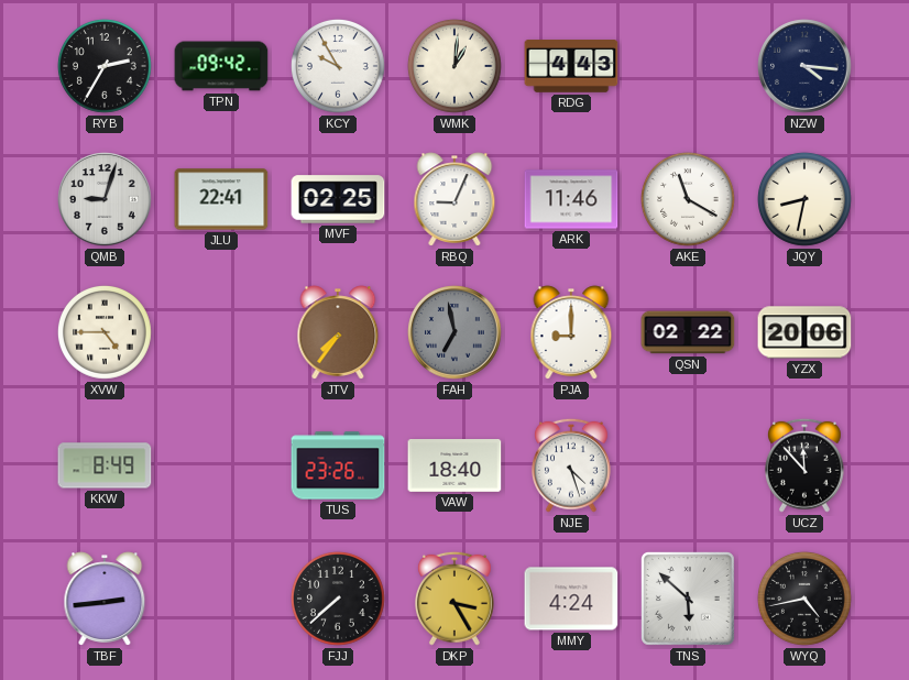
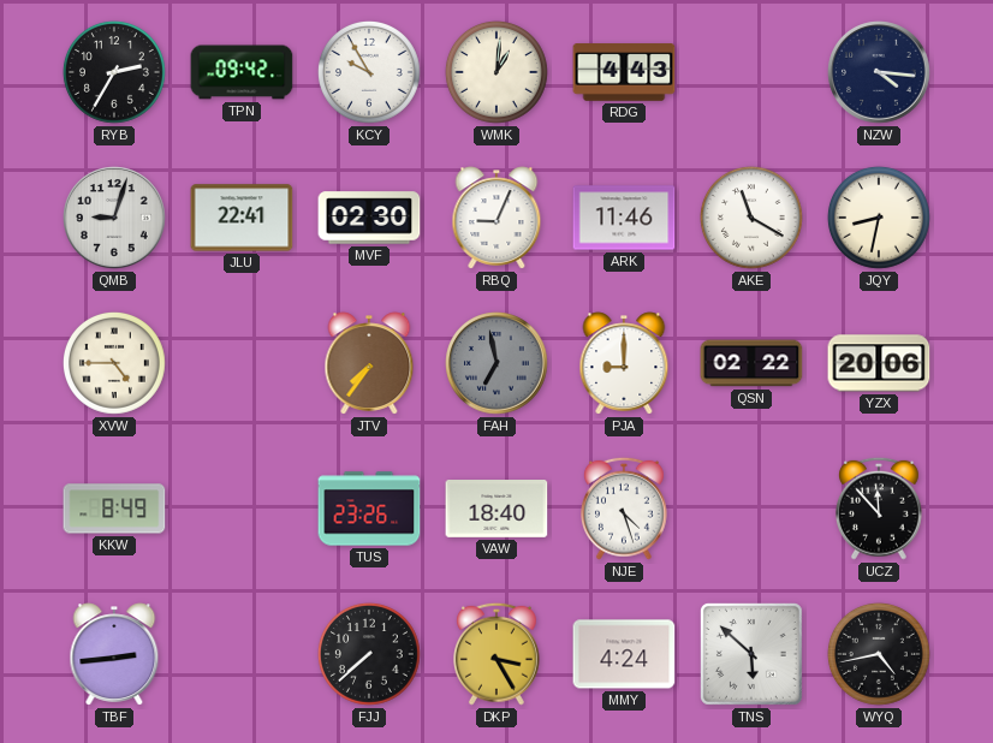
MVF: 02:25 -> 02:30 (369, 218)
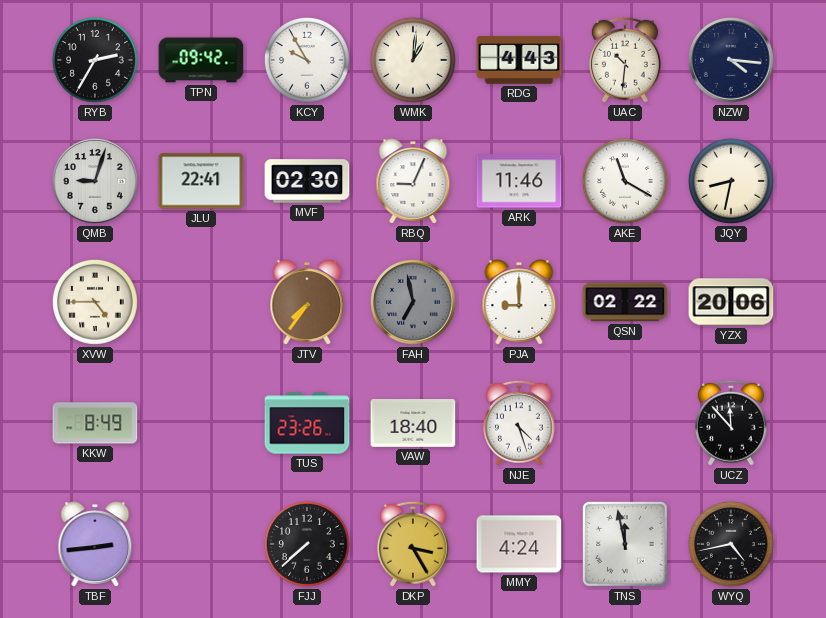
UAC: none -> 10:31 (626, 60)
TNS: 5:52 -> 11:58 (625, 544)
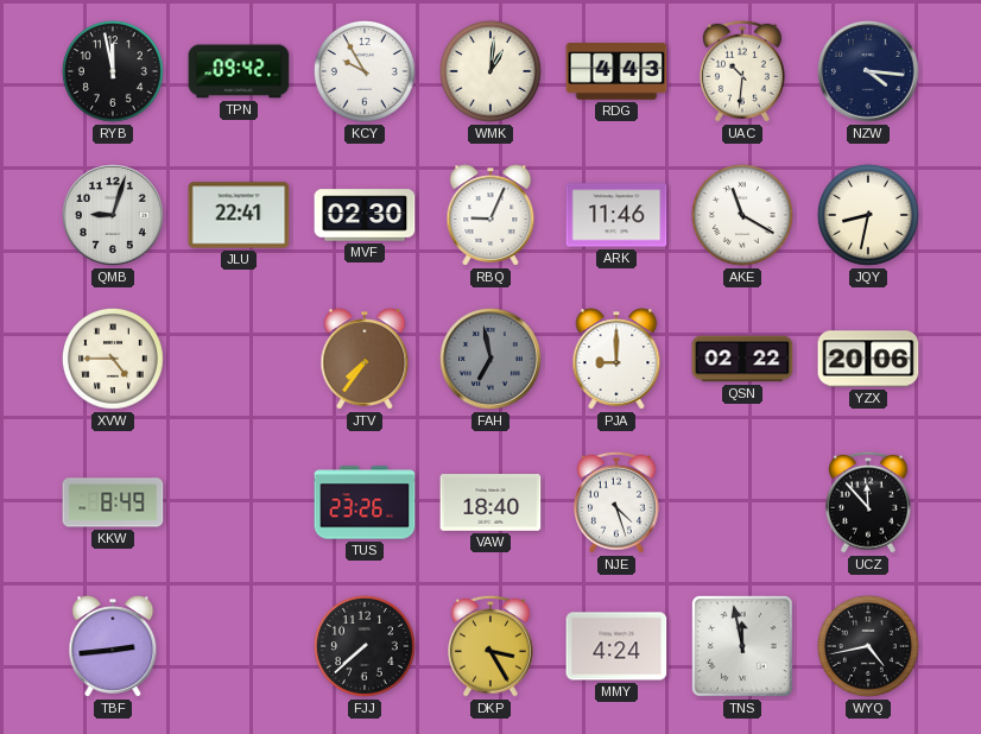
RYB: 2:35 -> 11:58 (113, 71)
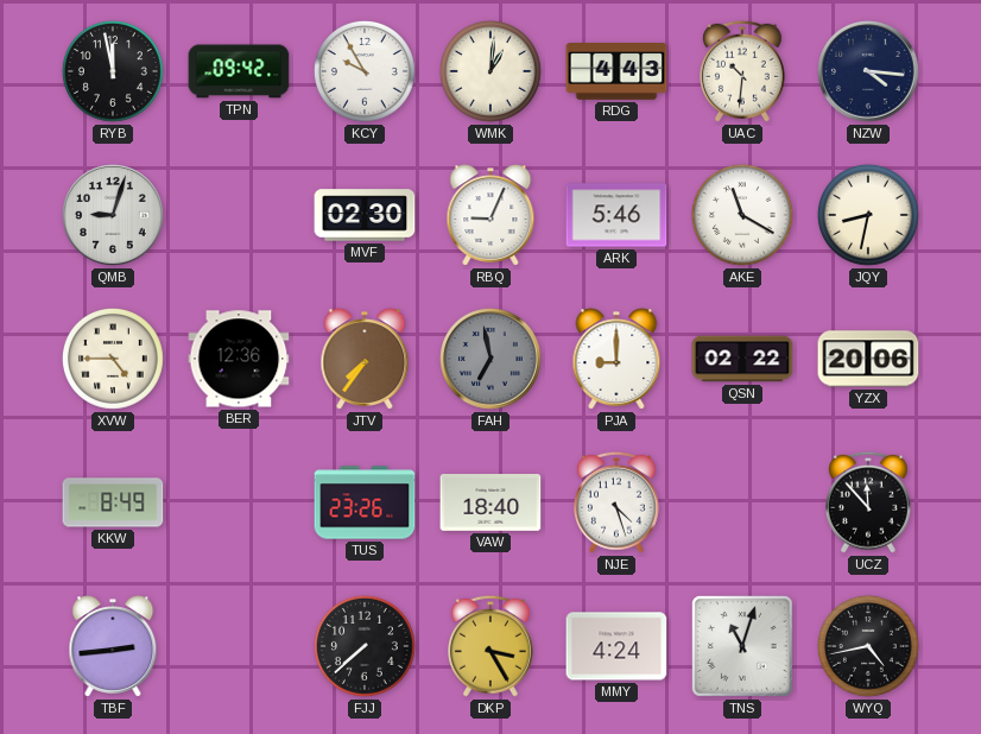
JLU: 22:41 -> none (239, 215)
ARK: 11:46 -> 5:46 (616, 215)
BER: none -> 12:36 (239, 359)
TNS: 11:58 -> 11:03 (742, 646)
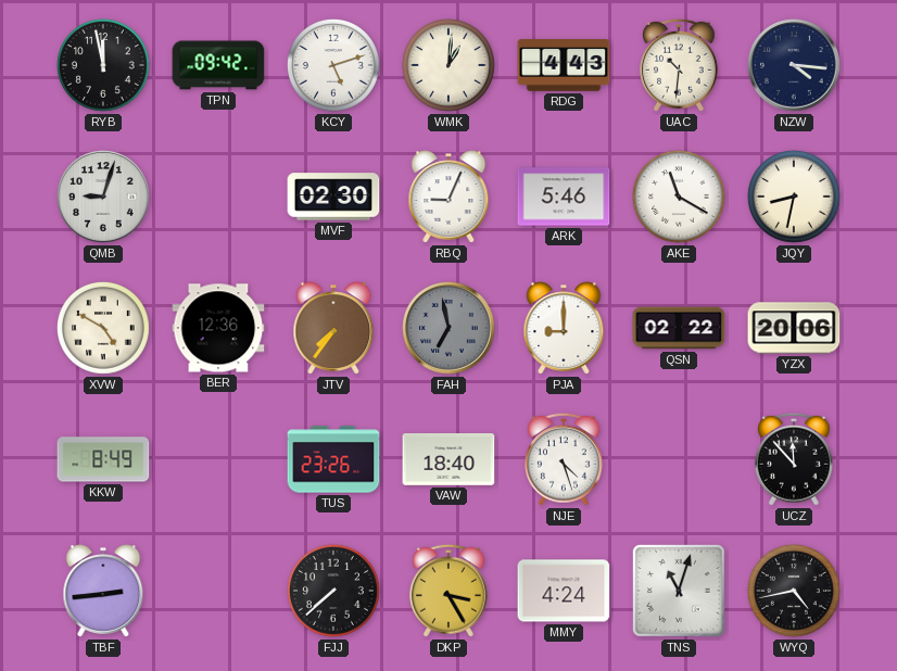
KCY: 9:55 -> 5:12 (333, 65)
XVW: 4:45 -> 4:50 (103, 328)
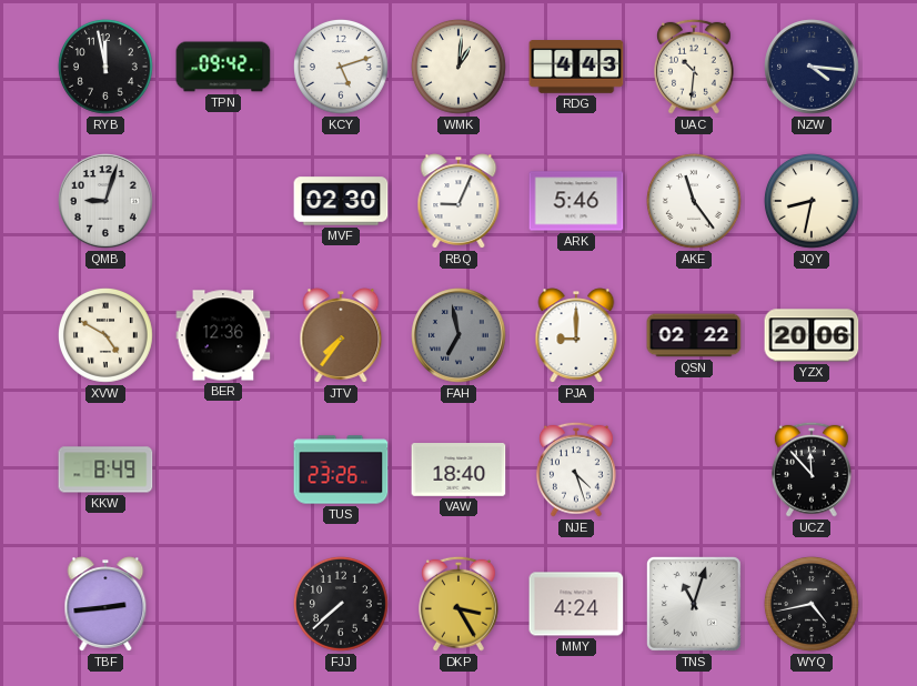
AKE: 11:20 -> 11:24 (694, 201)
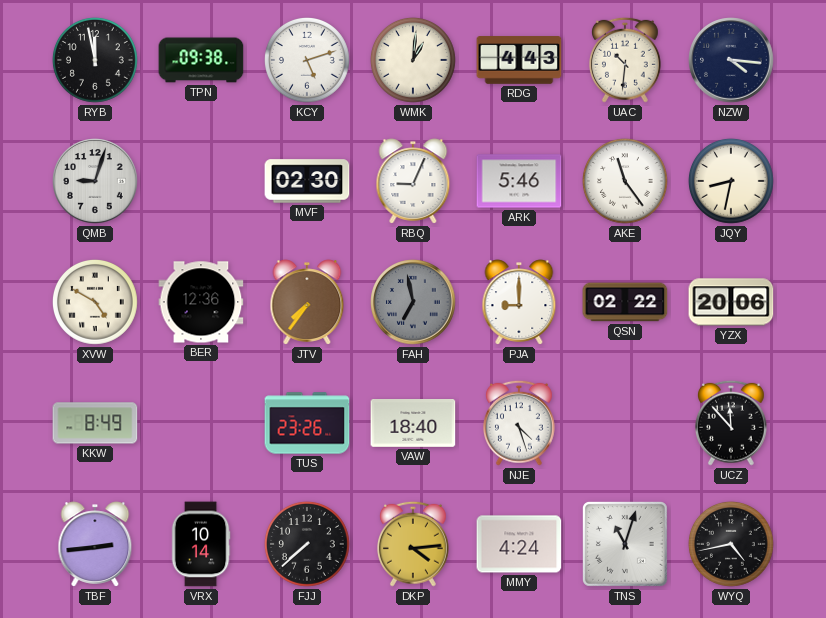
TPN: 09:42 -> 09:38 (201, 60)
VRX: none -> 10:14 (201, 544)
DKP: 3:25 -> 4:14 (414, 544)
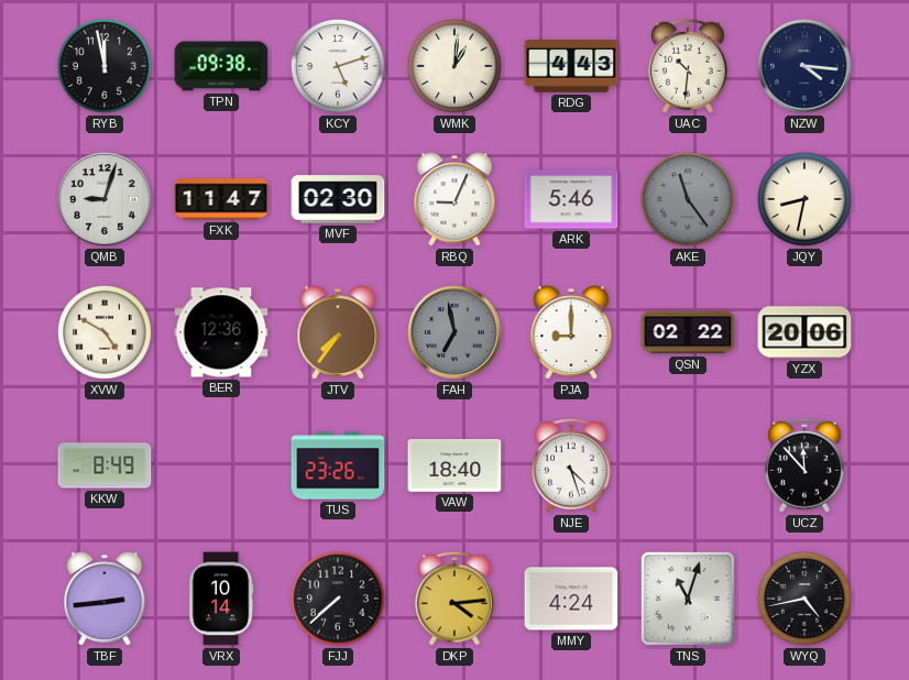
FXK: none -> 11:47 (221, 199)
AKE dial: white -> grey (688, 199)
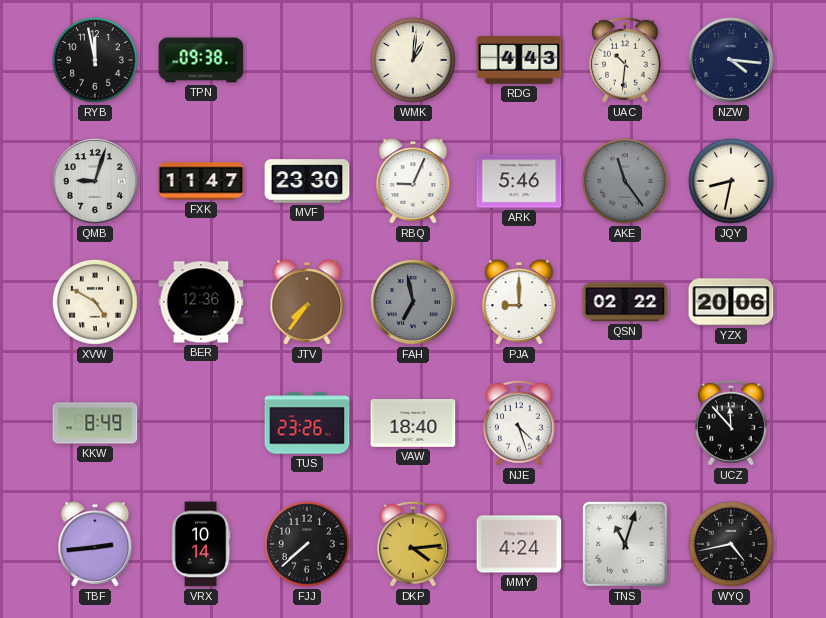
KCY: 5:12 -> none (338, 66)
MVF: 02:30 -> 23:30 (307, 181)
